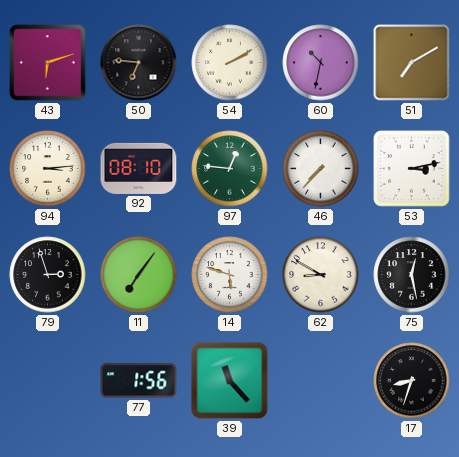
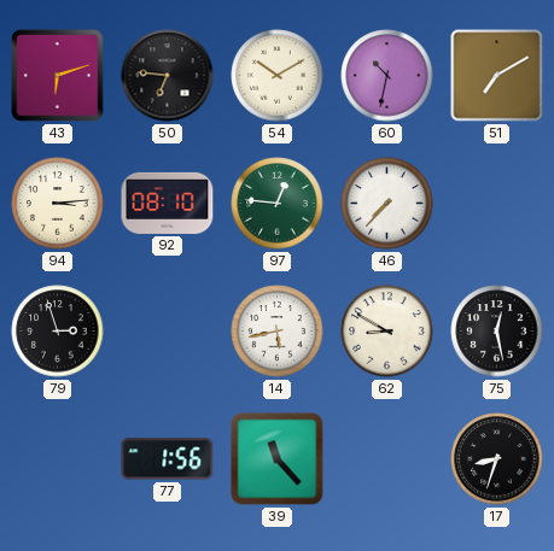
54: 2:10 -> 10:10 (278, 76)
53: 3:13 -> none (412, 169)
11: 7:06 -> none (139, 275)
14: 5:48 -> 5:43 (278, 332)
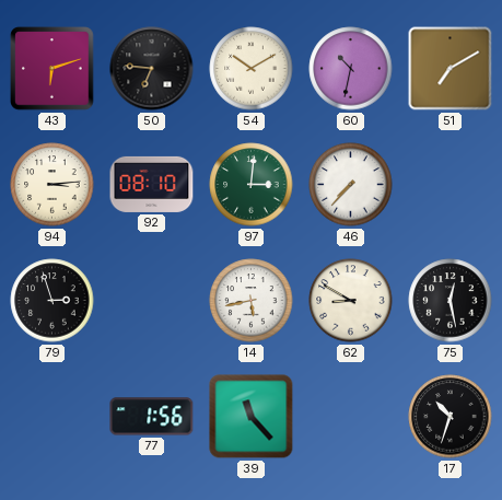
97: 12:46 -> 3:01 (252, 185)
17: 8:33 -> 10:33 (451, 417)
